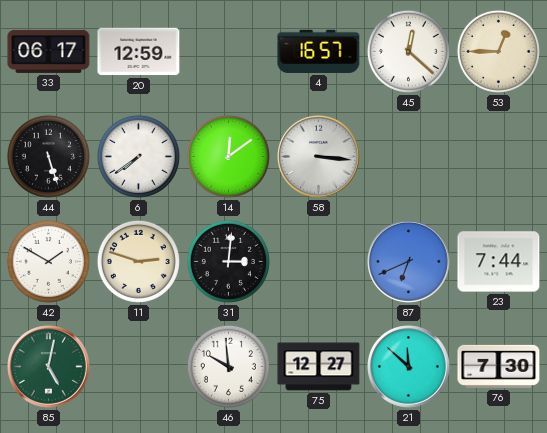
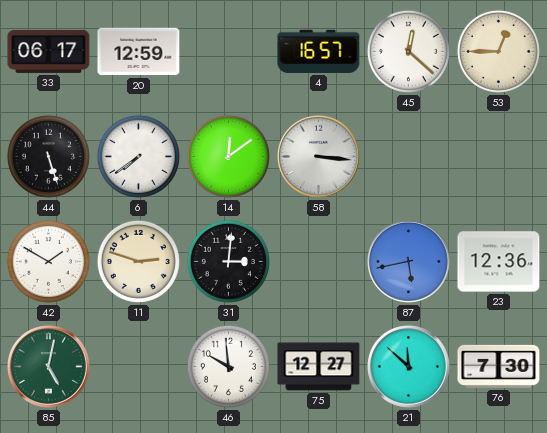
87: 6:41 -> 5:43 (409, 262)
23: 7:44 -> 12:36 (499, 262)
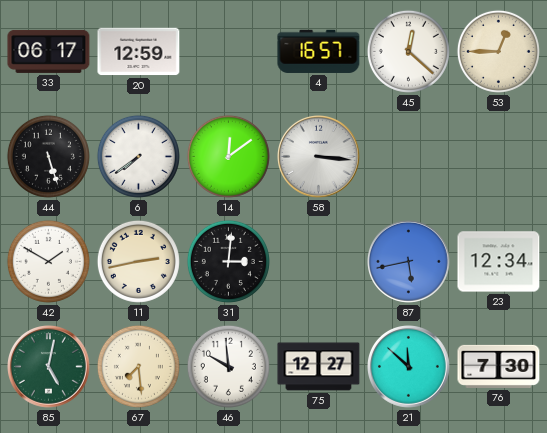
11: 2:48 -> 2:43 (138, 261)
23: 12:36 -> 12:34 (499, 262)
67: none -> 7:29 (138, 366)
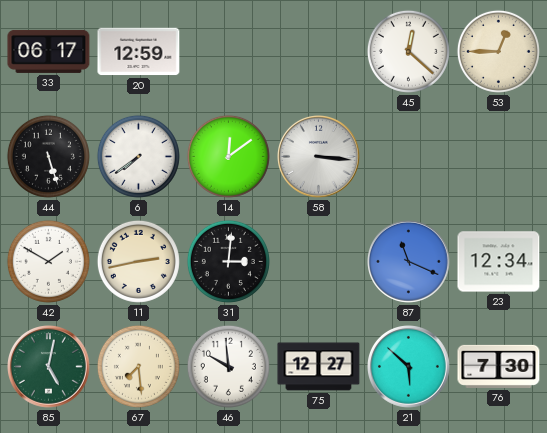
4: 16:57 -> none (319, 51)
87: 5:43 -> 11:19 (409, 262)
21: 11:52 -> 5:52 (409, 367)
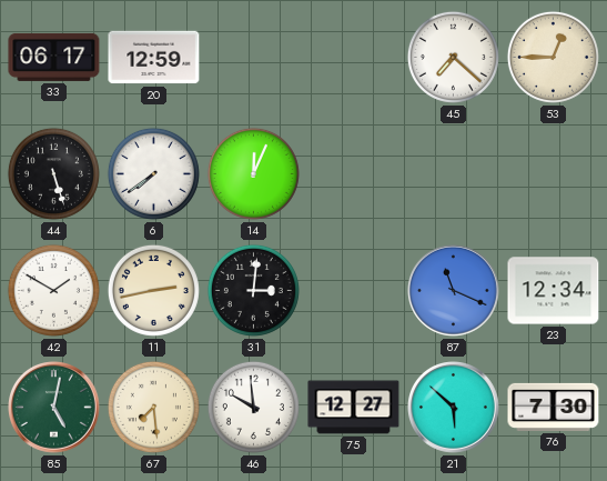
45: 12:22 -> 7:22 (453, 57)
14: 12:09 -> 12:04 (253, 173)
58: 3:16 -> none (319, 157)
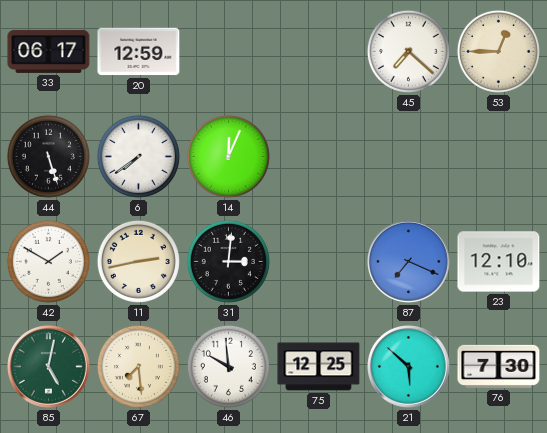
87: 11:19 -> 7:19 (409, 262)
23: 12:34 -> 12:10 (499, 262)
75: 12:27 -> 12:25 (319, 367)
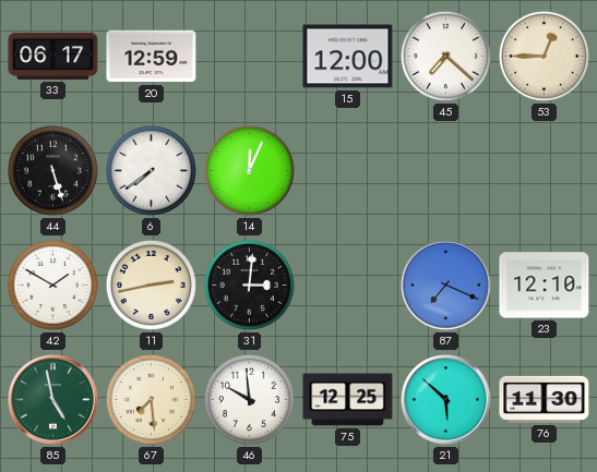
15: none -> 12:00 (348, 57)
85: 5:02 -> 4:58 (53, 400)
76: 7:30 -> 11:30 (545, 399)
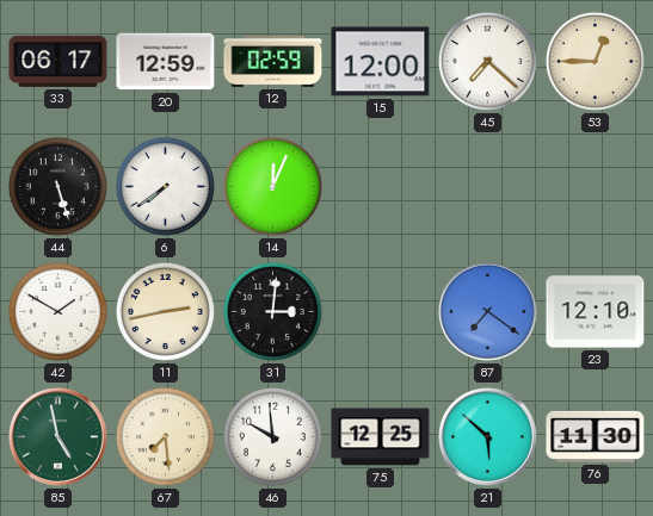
12: none -> 02:59 (273, 62)
87: 7:19 -> 7:21 (488, 312)
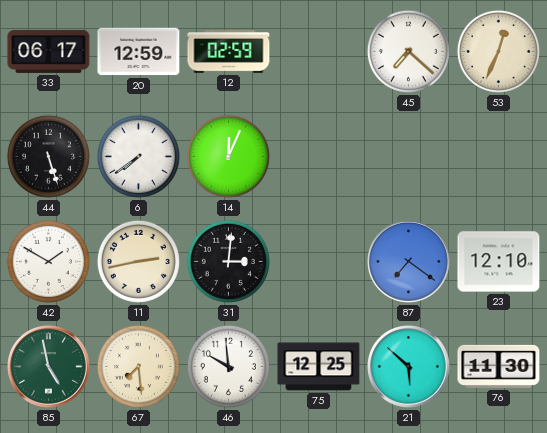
15: 12:00 -> none (381, 62)
53: 12:45 -> 12:34 (498, 51)
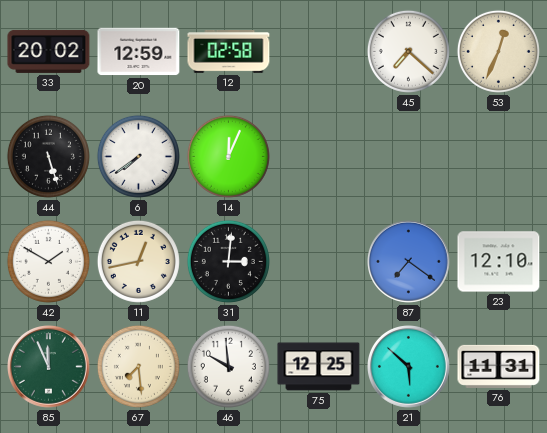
33: 06:17 -> 20:02 (49, 51)
12: 02:59 -> 02:58 (229, 52)
11: 2:43 -> 12:43 (138, 261)
85: 4:58 -> 11:56 (49, 367)
76: 11:30 -> 11:31 (499, 366)
